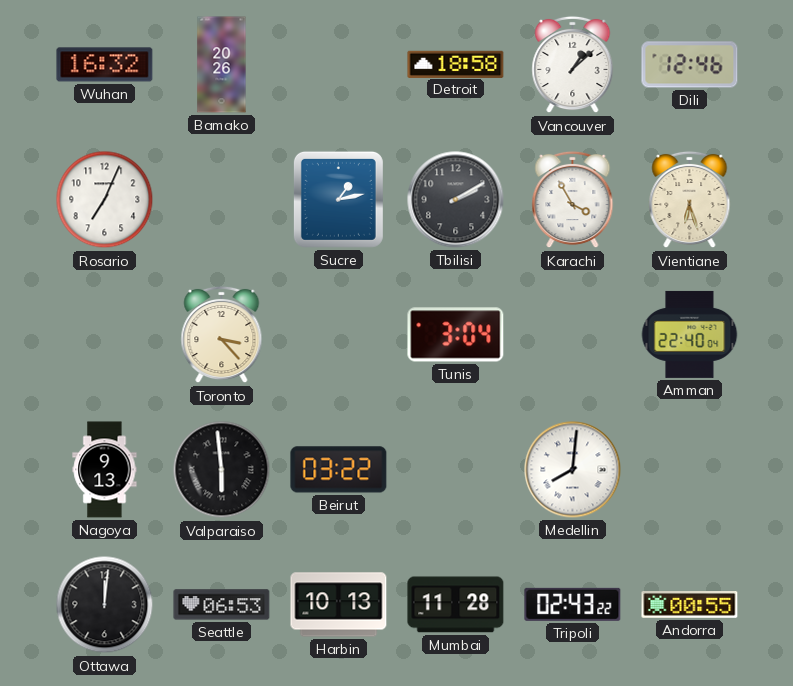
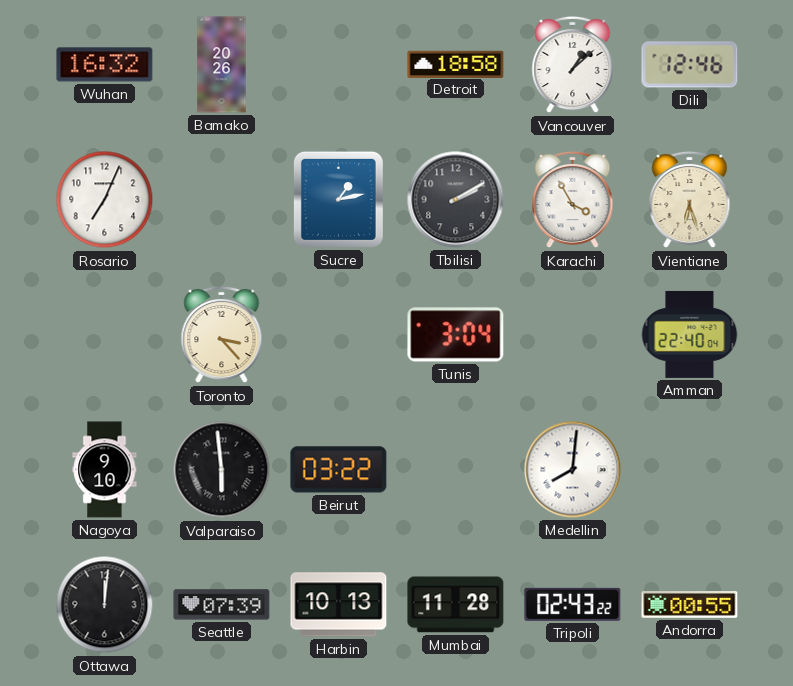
Nagoya: 9:13 -> 9:10 (105, 470)
Seattle: 06:53 -> 07:39 (222, 605)
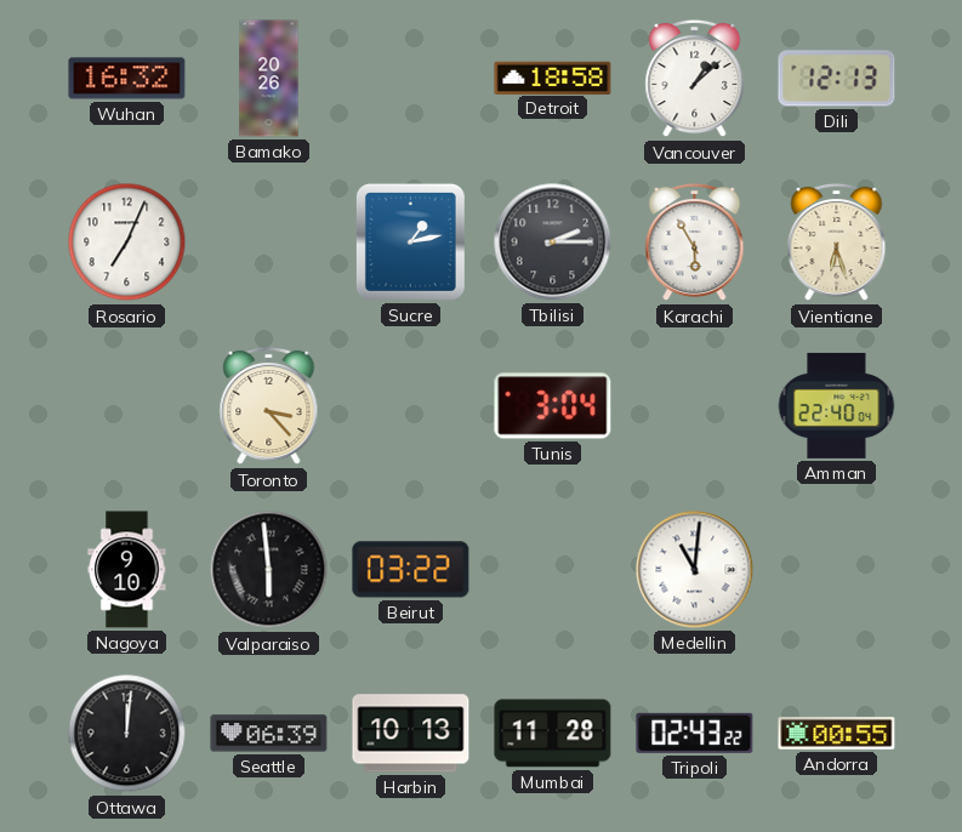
Dili: 12:46 -> 12:13 (837, 79)
Tbilisi: 2:10 -> 2:15 (553, 243)
Karachi: 3:55 -> 5:55 (695, 243)
Medellin: 8:01 -> 11:01 (695, 570)
Seattle: 07:39 -> 06:39 (269, 734)
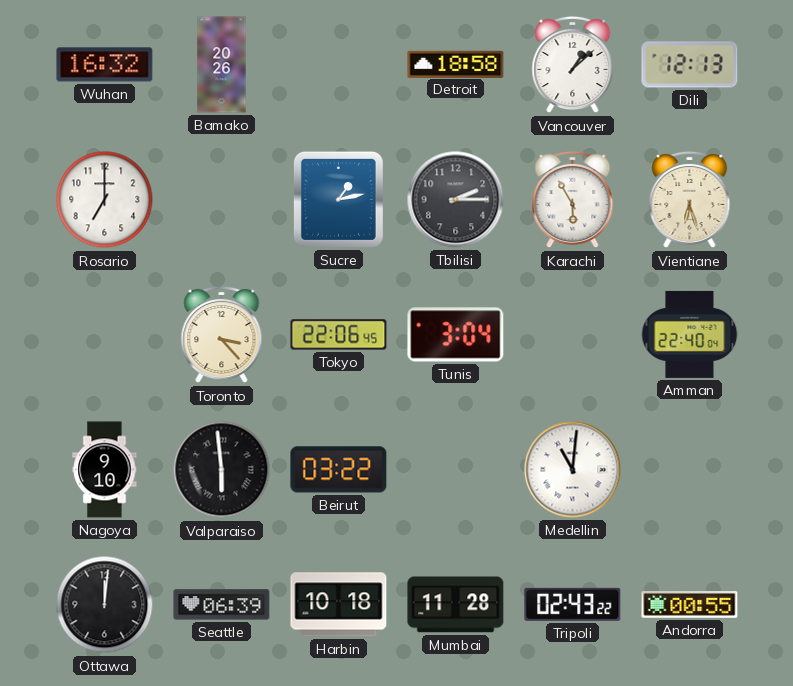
Rosario: 7:04 -> 7:00 (105, 200)
Tokyo: none -> 22:06 (339, 335)
Harbin: 10:13 -> 10:18 (339, 605)
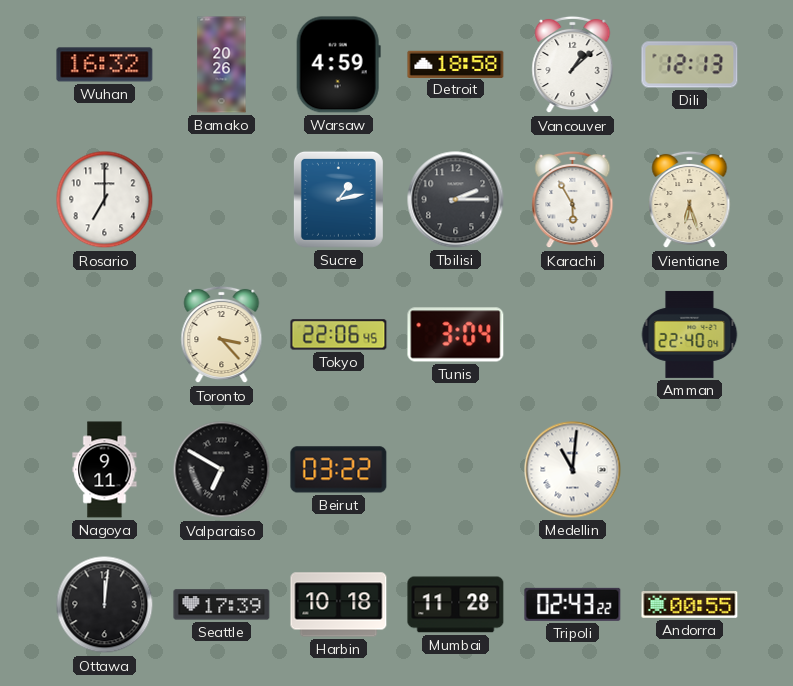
Warsaw: none -> 4:59 (338, 65)
Nagoya: 9:10 -> 9:11 (105, 470)
Valparaiso: 5:59 -> 6:50 (222, 470)
Seattle: 06:39 -> 17:39 (222, 605)
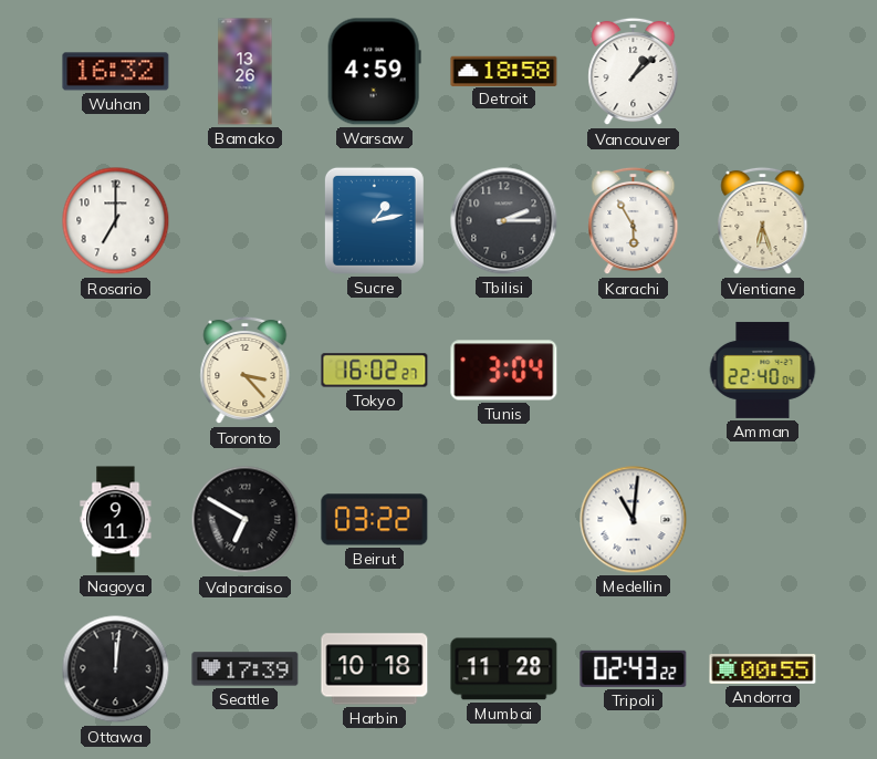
Bamako: 20:26 -> 13:26 (246, 72)
Dili: 12:13 -> none (690, 65)
Tokyo: 22:06 -> 16:02 (375, 371)
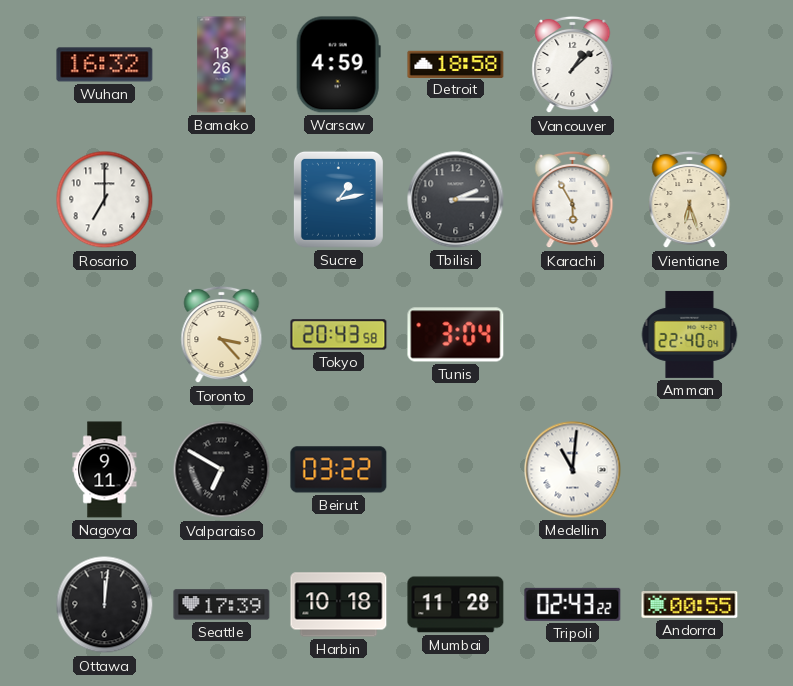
Tokyo: 16:02 -> 20:43 (339, 335)
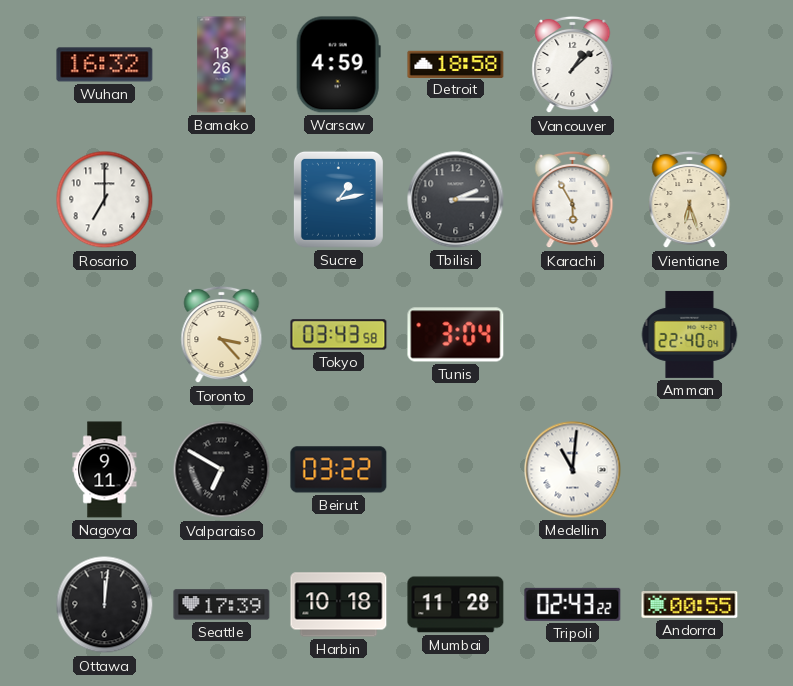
Tokyo: 20:43 -> 03:43 (339, 335)
